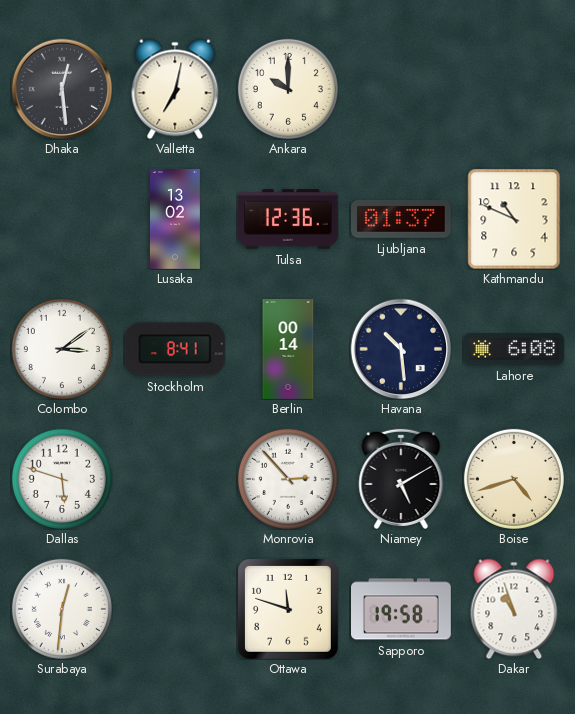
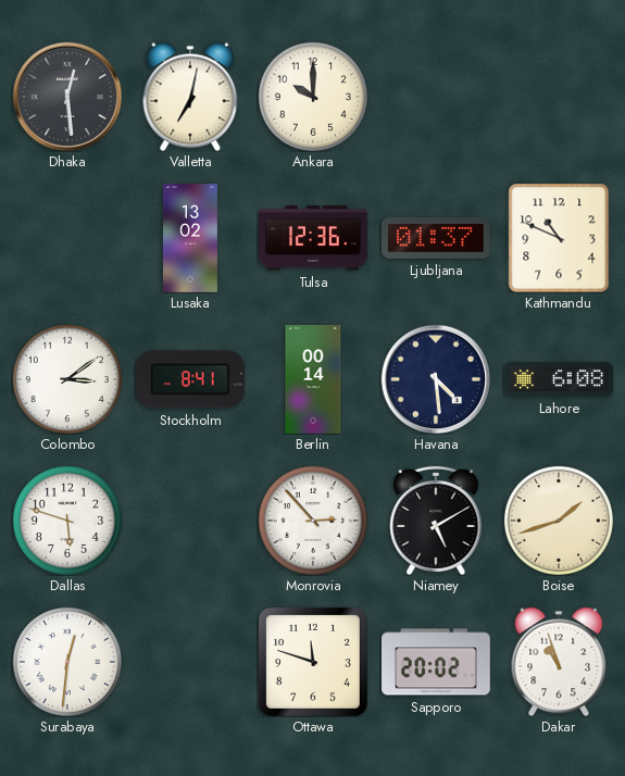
Havana: 10:29 -> 4:29 (436, 379)
Boise: 4:42 -> 1:42 (559, 521)
Sapporo: 19:58 -> 20:02 (437, 662)
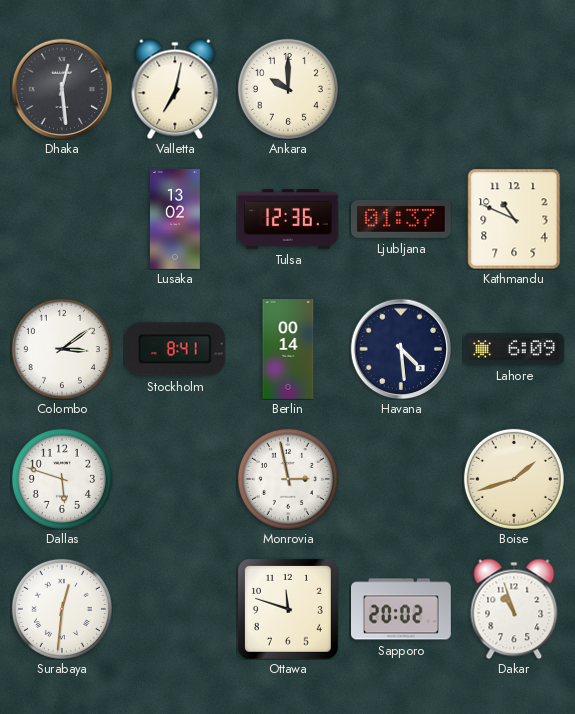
Lahore: 6:08 -> 6:09 (514, 349)
Monrovia: 2:53 -> 2:58 (288, 479)
Niamey: 5:10 -> none (436, 521)
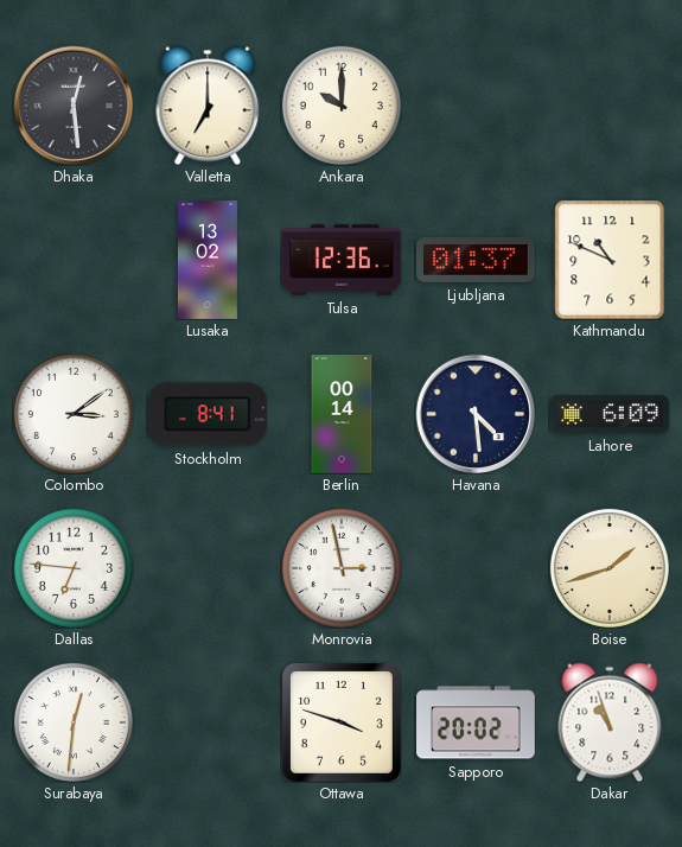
Valletta: 7:02 -> 7:00 (208, 106)
Dallas: 5:48 -> 6:46 (74, 568)
Ottawa: 11:48 -> 3:48 (342, 722)
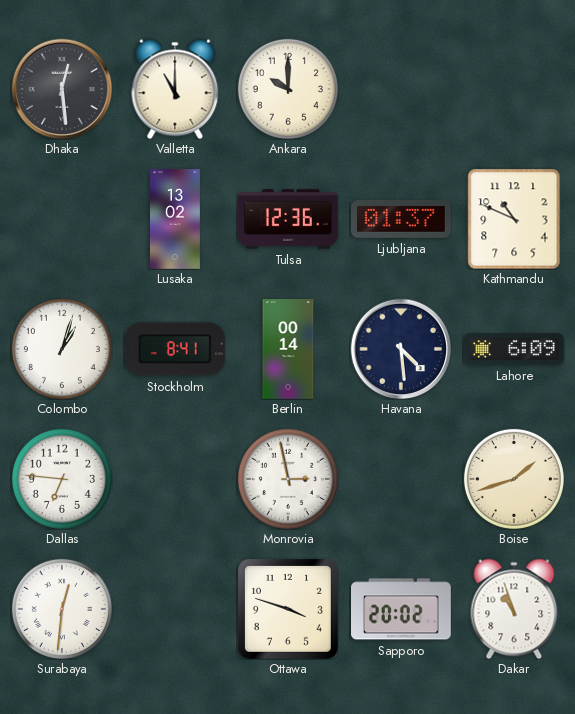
Valletta: 7:00 -> 11:00 (175, 89)
Colombo: 3:09 -> 1:03 (62, 349)
